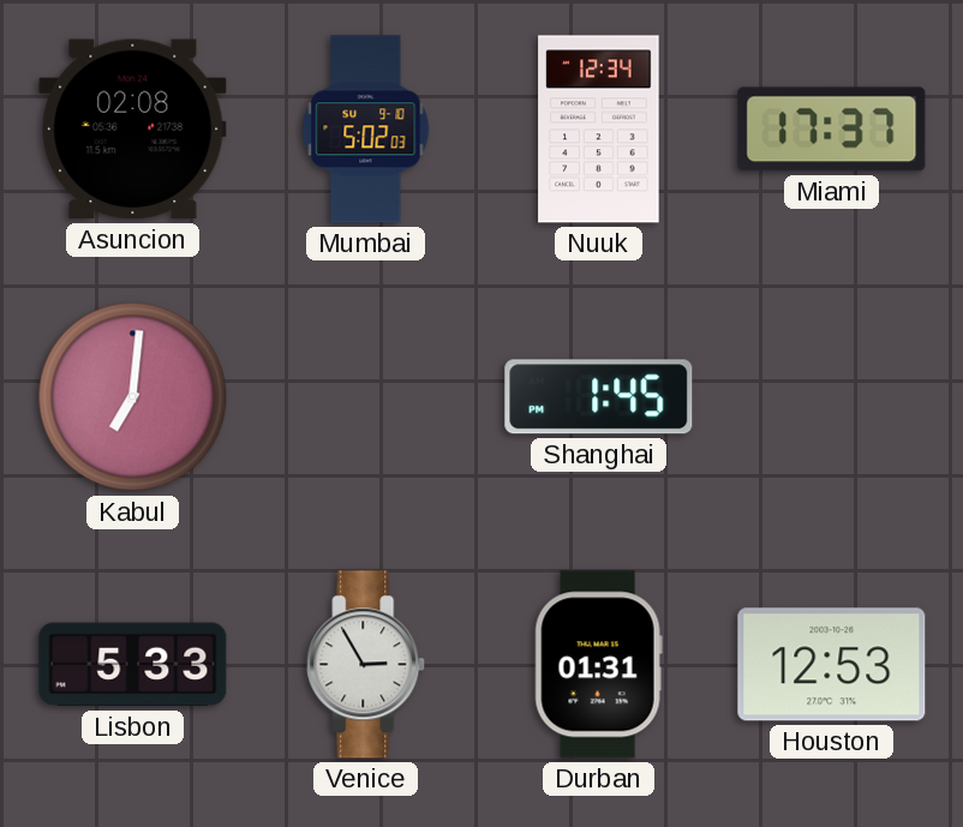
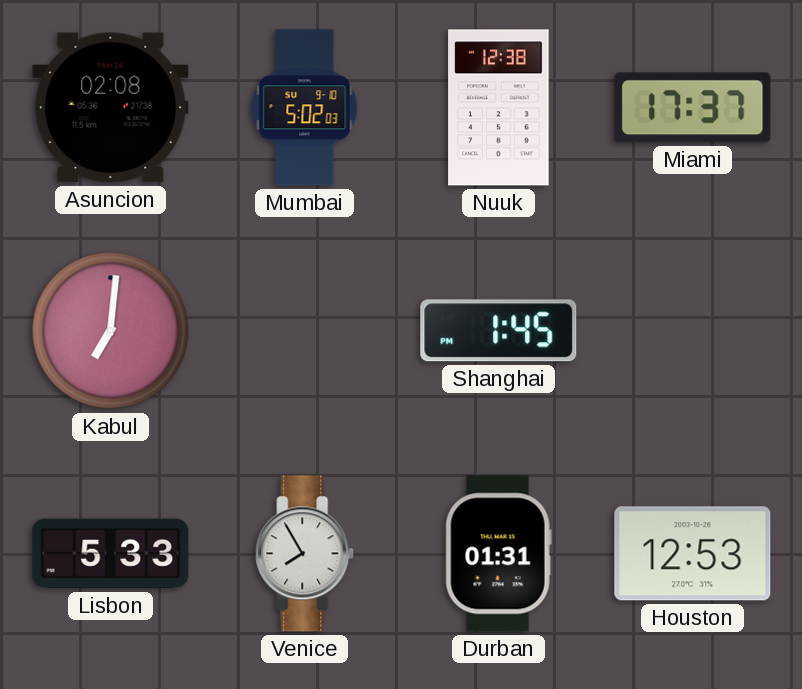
Nuuk: 12:34 -> 12:38 (499, 108)
Venice: 2:55 -> 7:55 (305, 554)
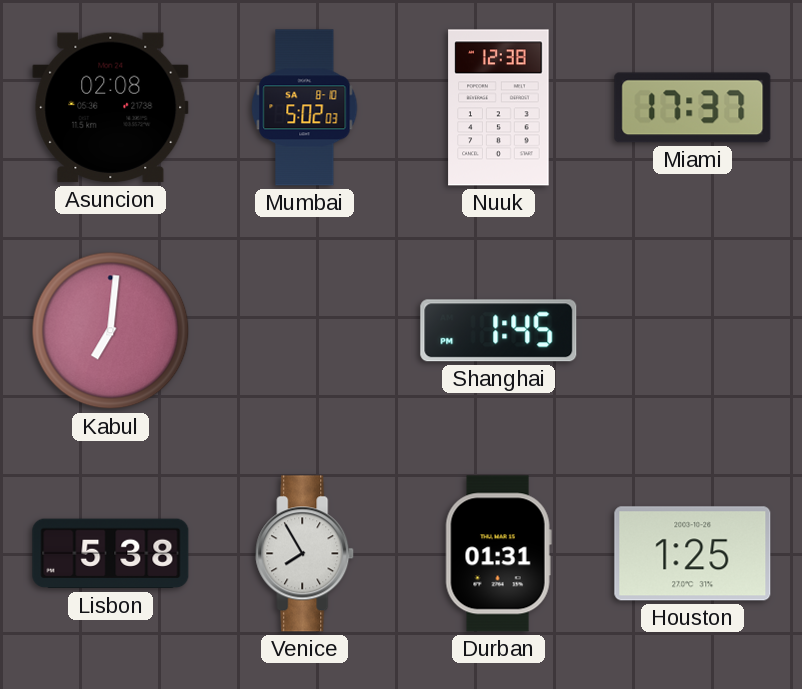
Mumbai date: SU 9-10 -> SA 8-10 (305, 108)
Lisbon: 5:33 -> 5:38 (111, 554)
Houston: 12:53 -> 1:25 (693, 554)
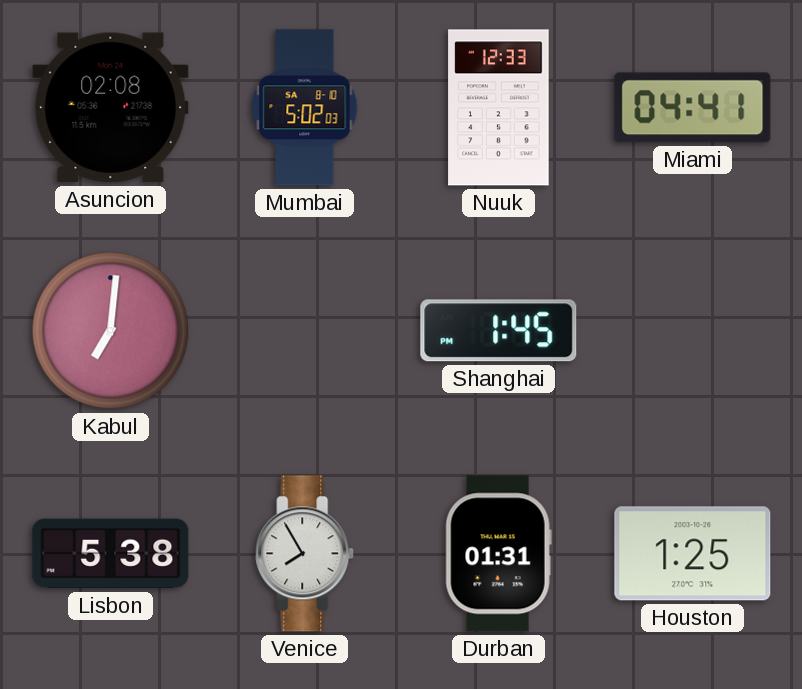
Nuuk: 12:38 -> 12:33 (499, 108)
Miami: 17:37 -> 04:41 (693, 108)
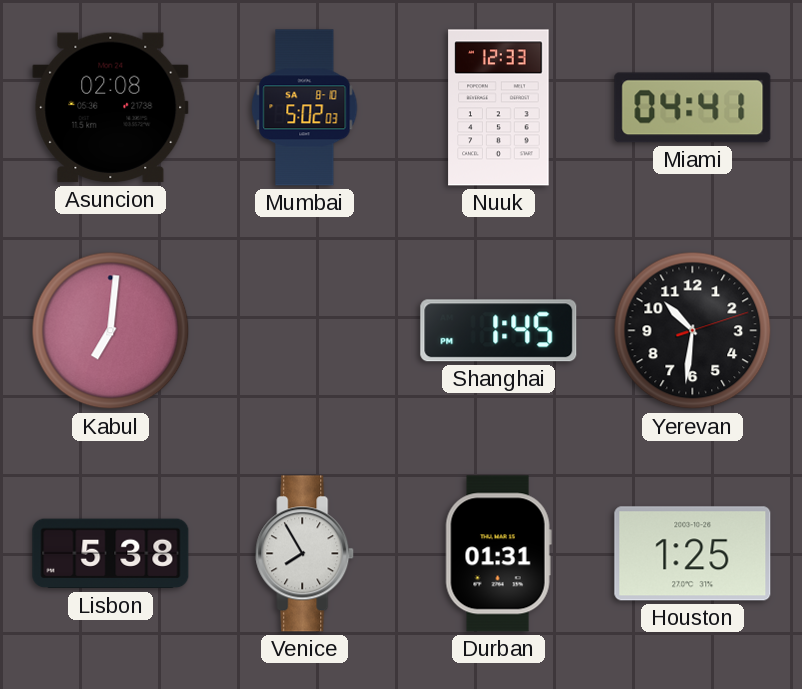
Yerevan: none -> 10:31 (693, 331)
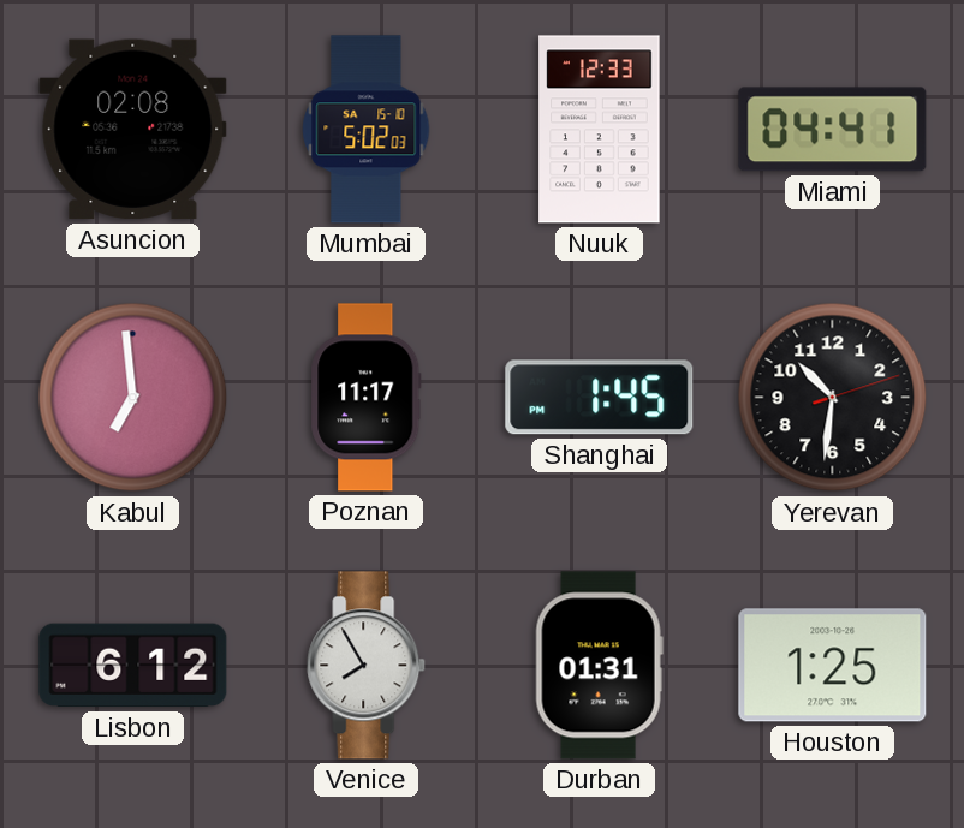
Mumbai date: SA 8-10 -> SA 15-10 (367, 130)
Kabul: 7:01 -> 6:59 (133, 398)
Poznan: none -> 11:17 (367, 398)
Lisbon: 5:38 -> 6:12 (133, 666)
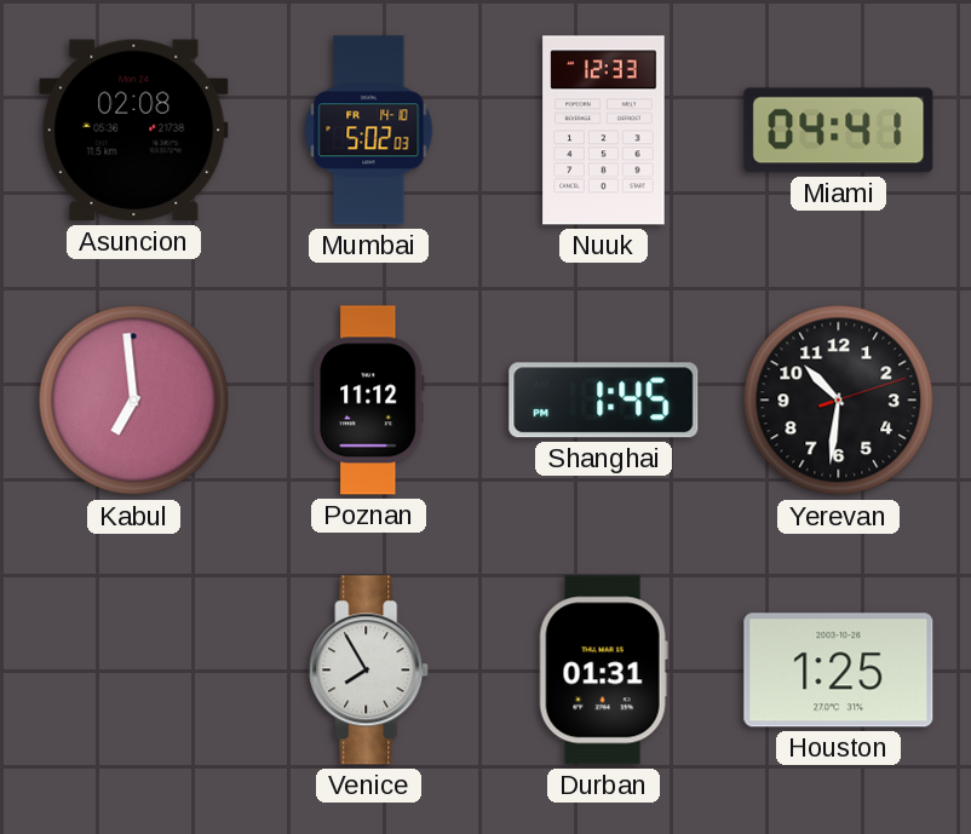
Mumbai date: SA 15-10 -> FR 14-10 (369, 131)
Poznan: 11:17 -> 11:12 (369, 401)
Lisbon: 6:12 -> none (133, 666)
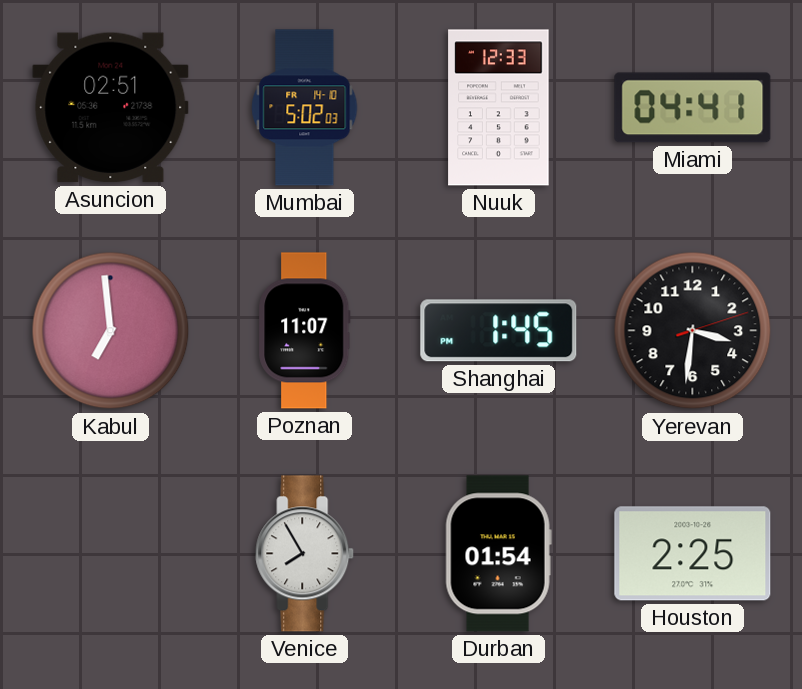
Asuncion: 02:08 -> 02:51 (111, 108)
Poznan: 11:12 -> 11:07 (305, 331)
Yerevan: 10:31 -> 3:31 (693, 331)
Durban: 01:31 -> 01:54 (498, 554)
Houston: 1:25 -> 2:25 (693, 554)
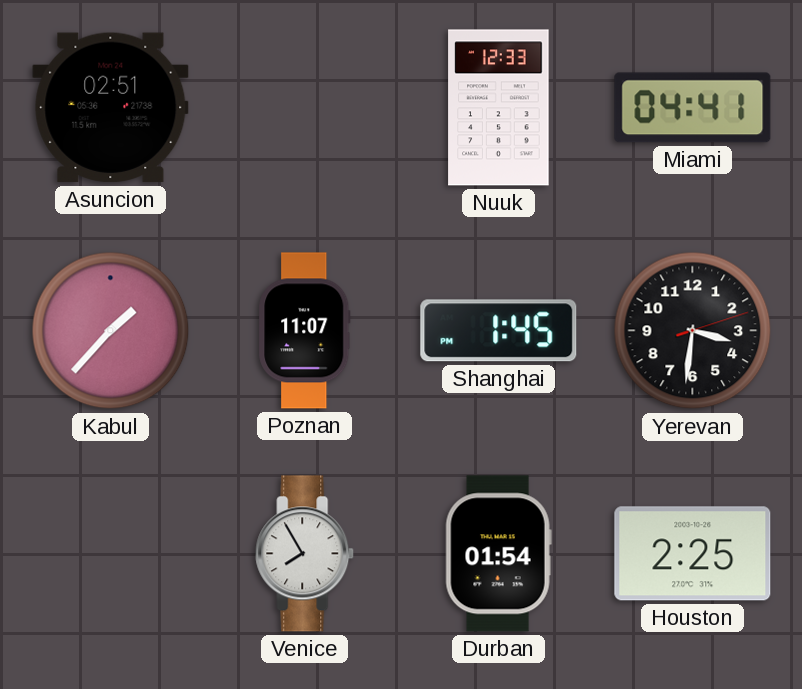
Mumbai: 5:02 -> none (305, 108)
Kabul: 6:59 -> 1:37 (111, 331)
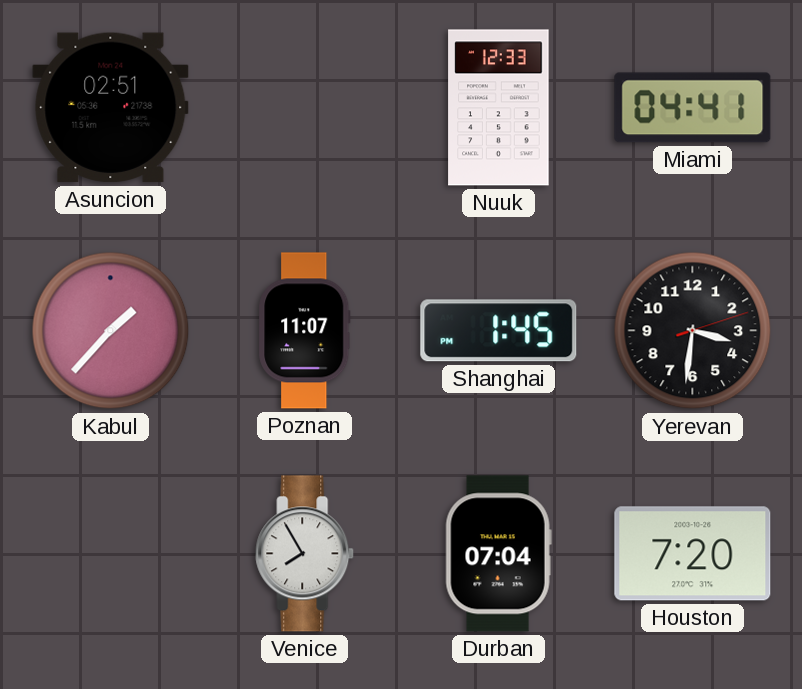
Durban: 01:54 -> 07:04 (498, 554)
Houston: 2:25 -> 7:20 (693, 554)
